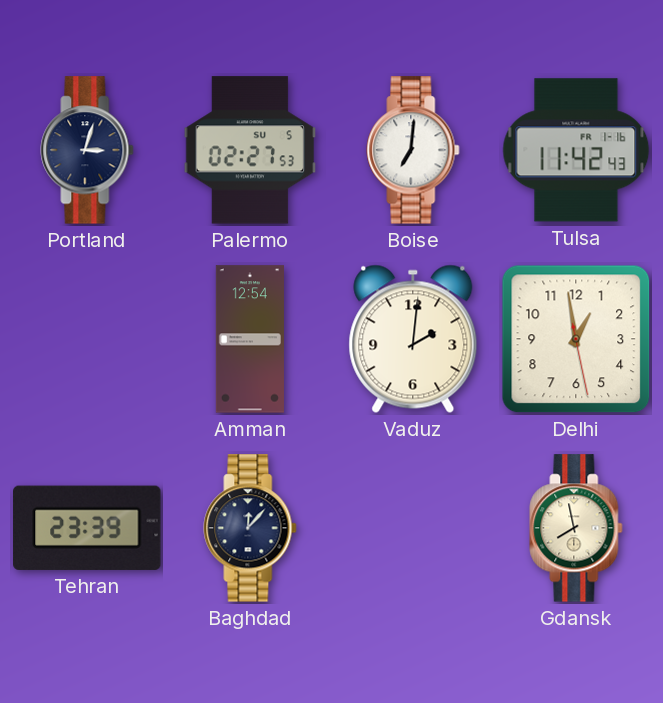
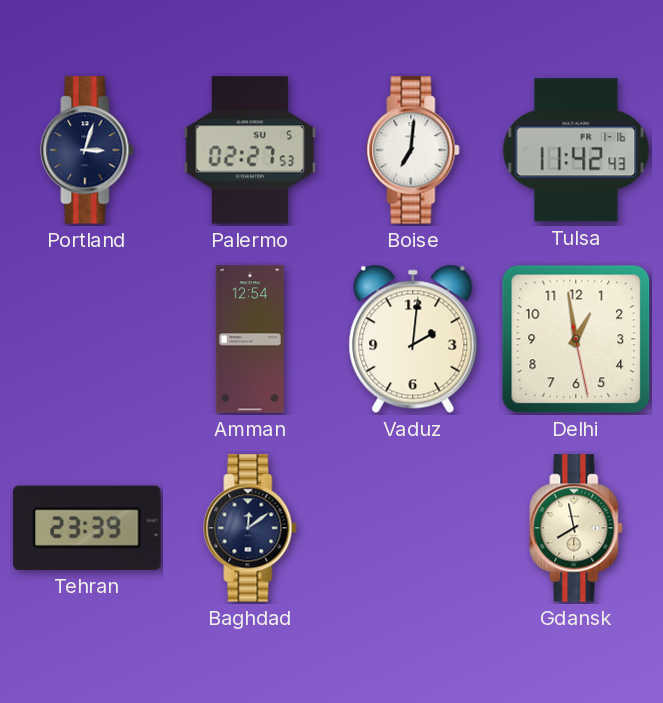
Baghdad: 12:07 -> 12:09 (250, 528)
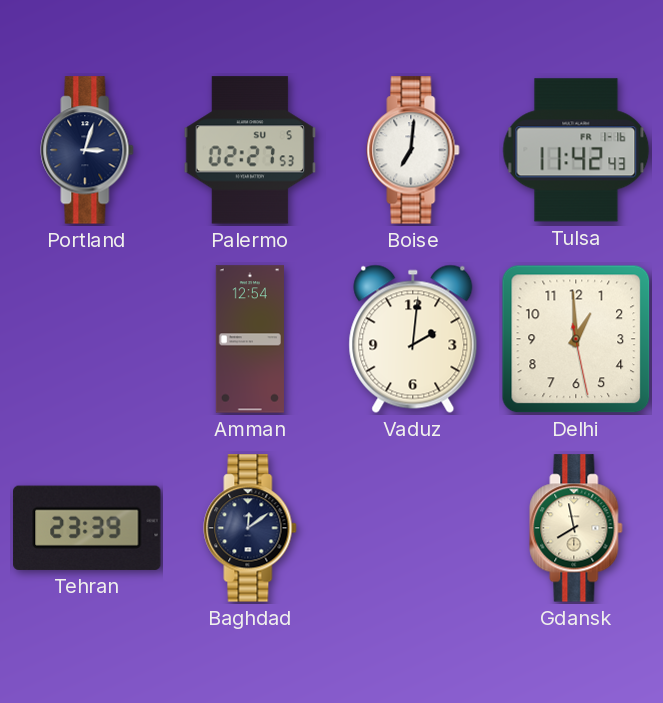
Delhi: 12:58 -> 12:59 (576, 339)
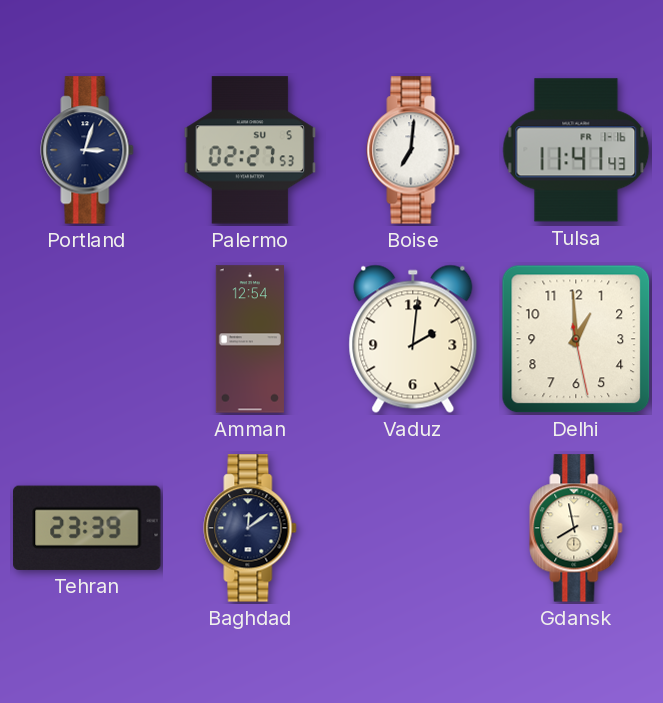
Tulsa: 11:42 -> 11:41 (576, 150)
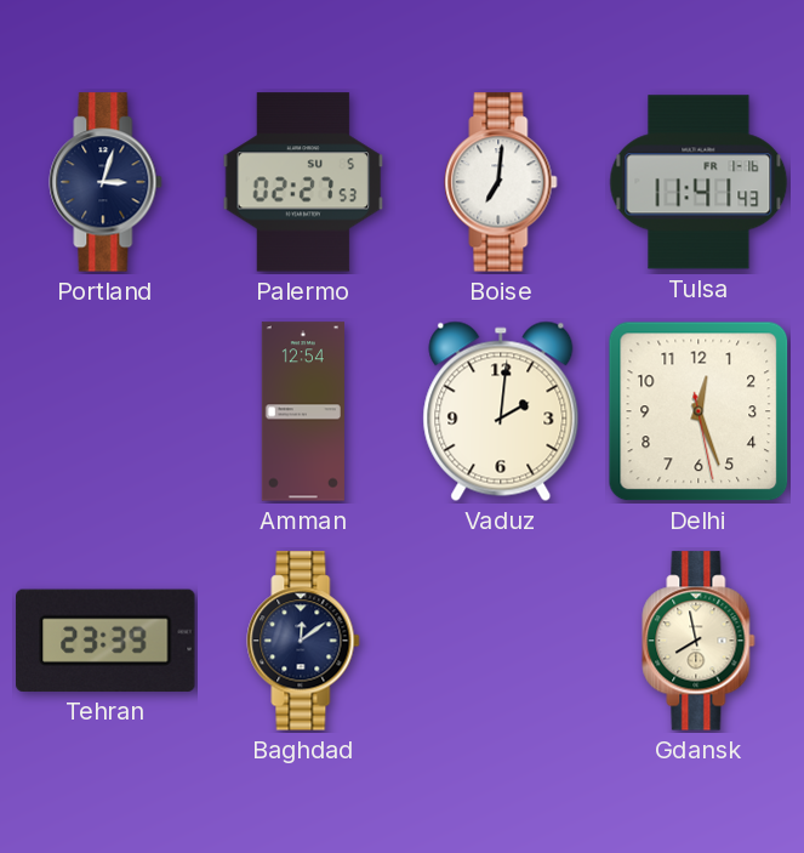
Delhi: 12:59 -> 12:26 (698, 411)
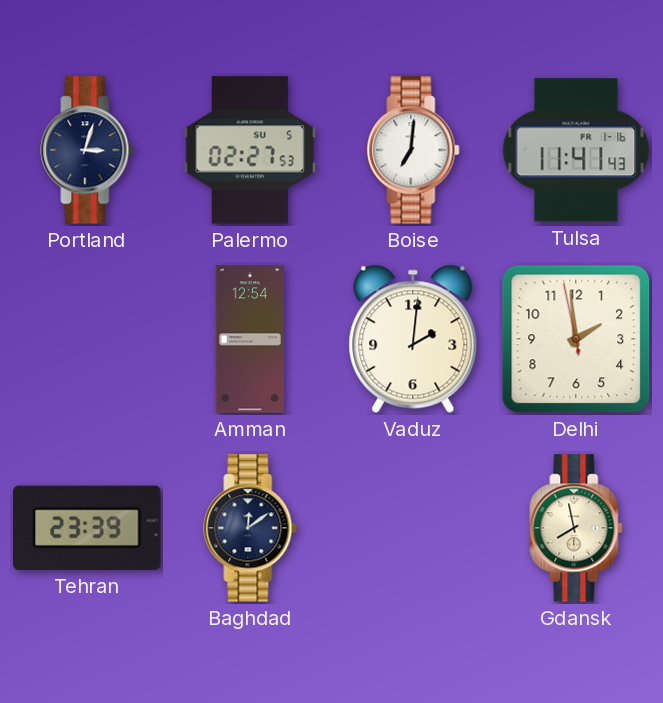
Delhi: 12:26 -> 1:58 (576, 339)
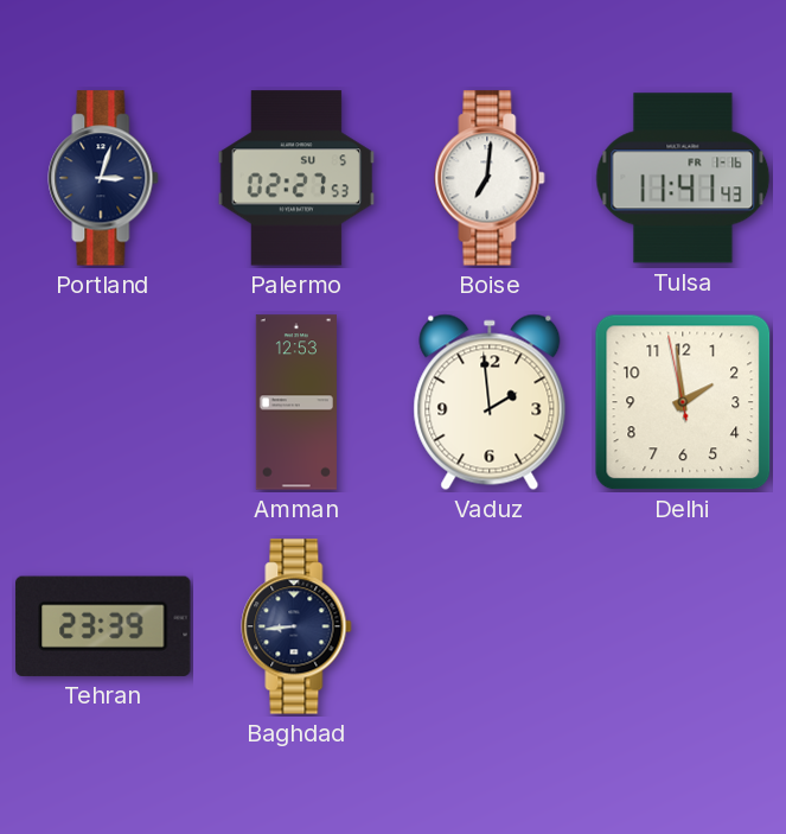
Amman: 12:54 -> 12:53 (296, 402)
Vaduz: 2:01 -> 1:59 (490, 402)
Baghdad: 12:09 -> 8:44 (296, 626)
Gdansk: 7:58 -> none (576, 528)
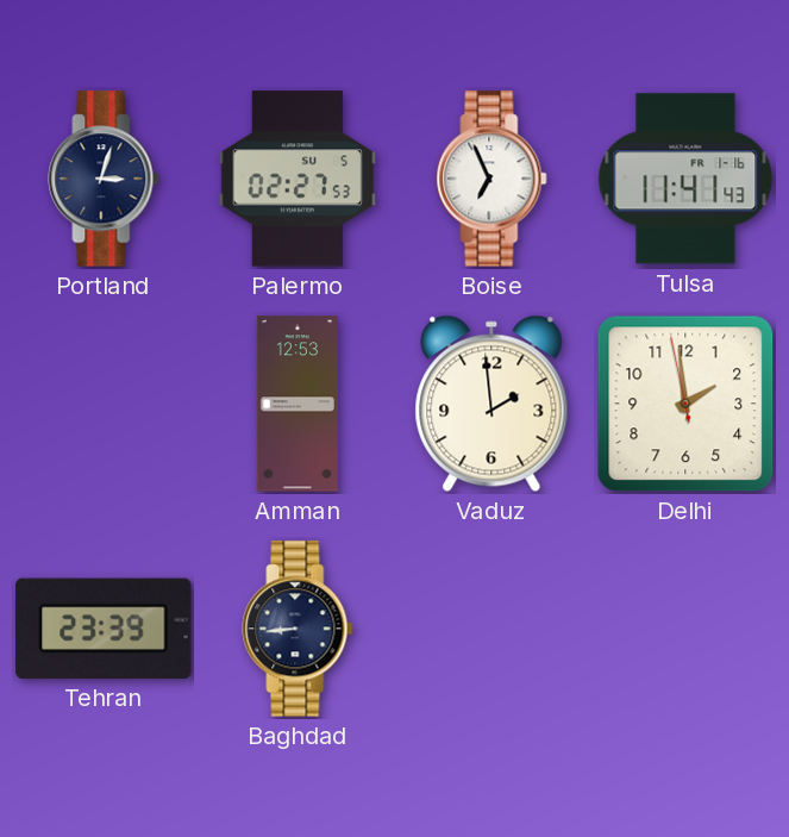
Boise: 7:01 -> 6:56 (491, 179)
